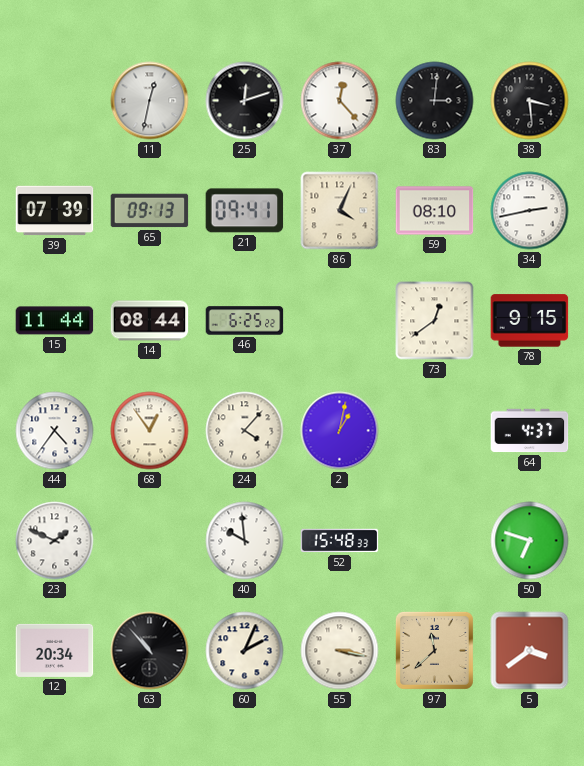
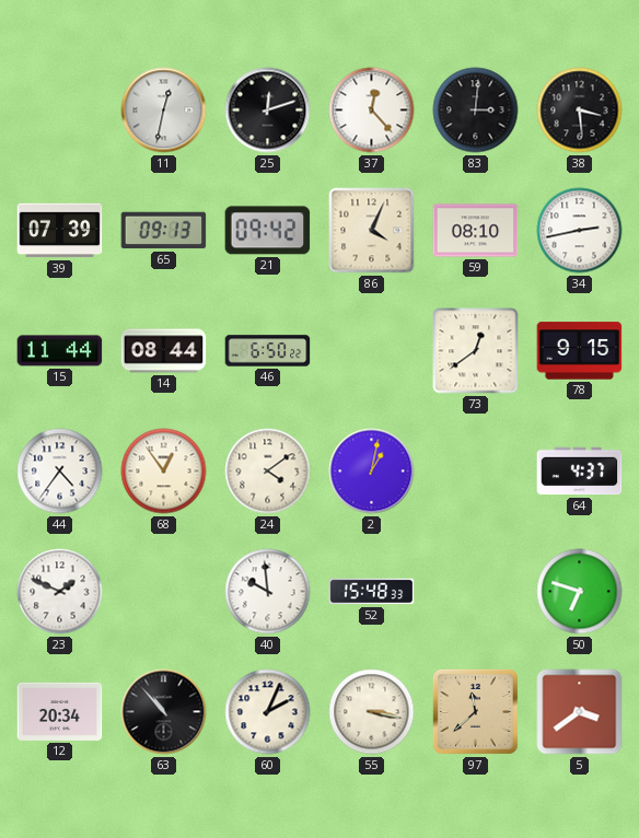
21: 09:41 -> 09:42 (268, 231)
46: 6:25 -> 6:50 (268, 351)
24: 4:07 -> 4:09 (268, 472)
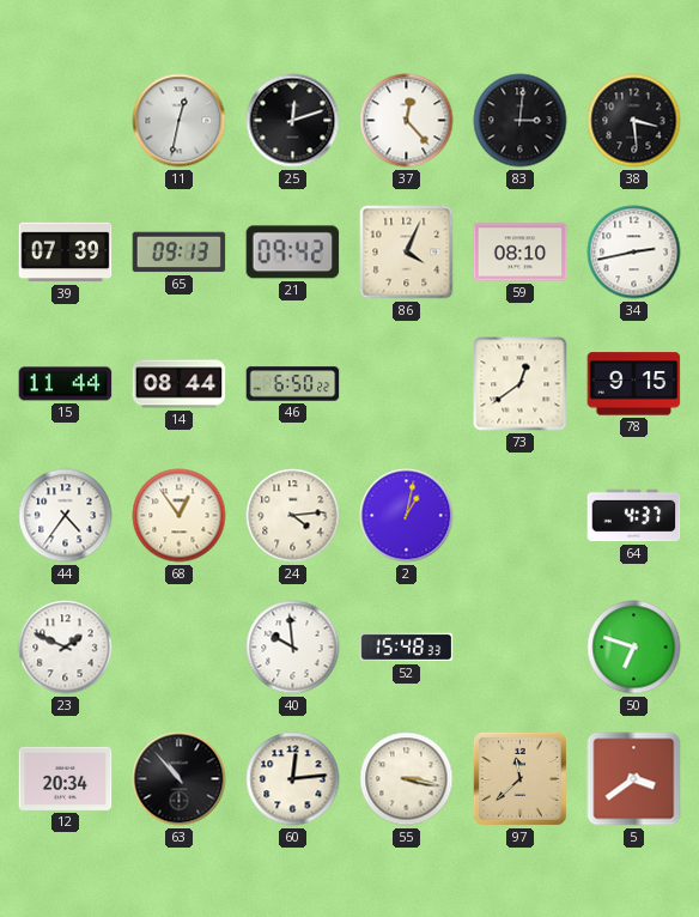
24: 4:09 -> 4:14 (293, 516)
60: 2:04 -> 12:14 (293, 779)
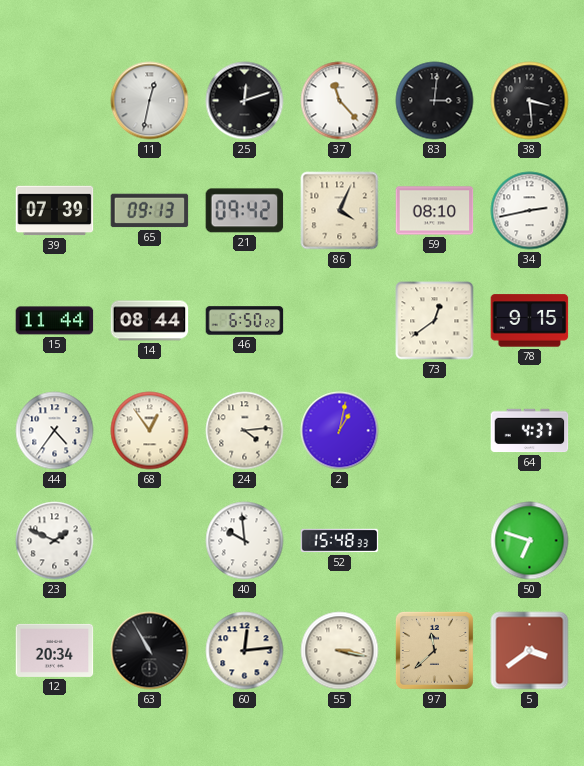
37: 12:23 -> 11:23 (340, 101)
63: 10:53 -> 10:55 (150, 651)
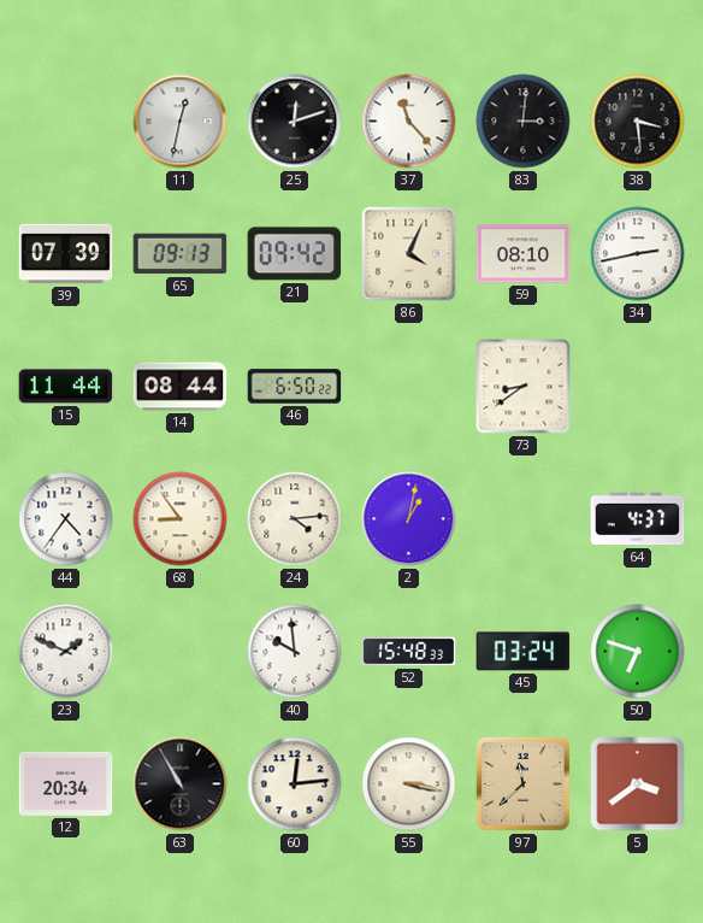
73: 12:39 -> 8:39 (524, 387)
78: 9:15 -> none (530, 321)
68: 12:54 -> 8:54 (181, 519)
45: none -> 03:24 (524, 652)
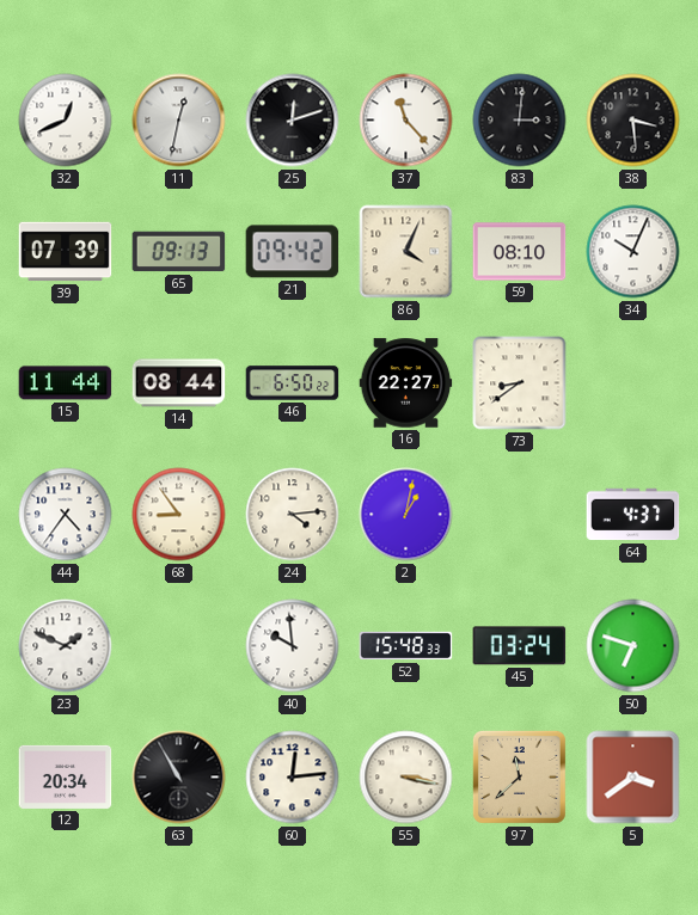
32: none -> 12:41 (66, 121)
34: 2:43 -> 10:04 (633, 252)
16: none -> 22:27 (406, 383)
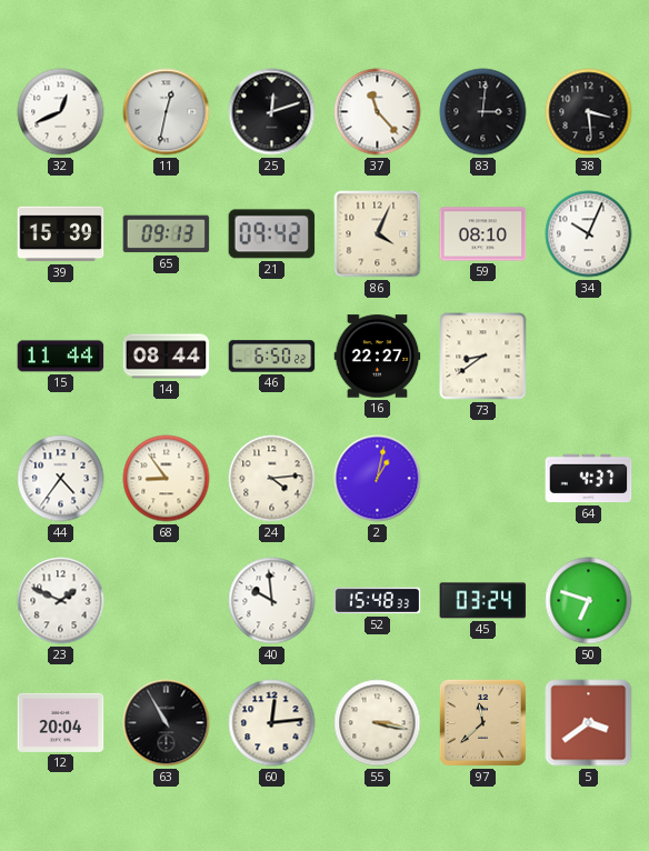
39: 07:39 -> 15:39 (61, 234)
12: 20:34 -> 20:04 (61, 722)
